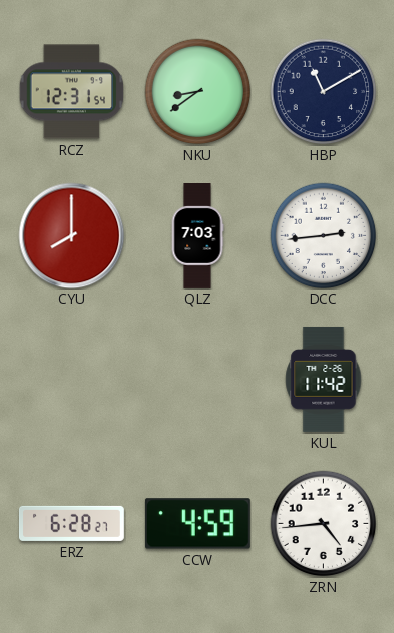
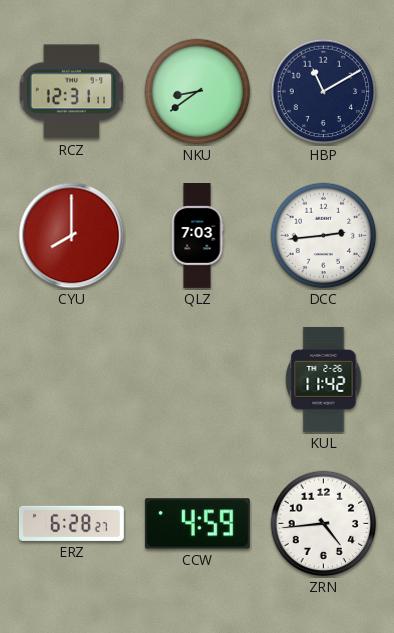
RCZ: 12:31:54 -> 12:31:11 (72, 92)
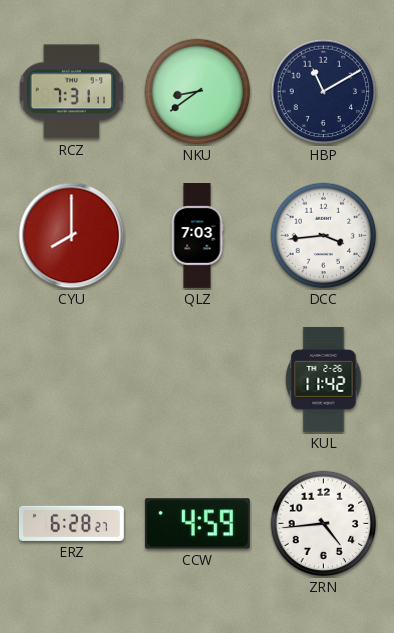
RCZ: 12:31 -> 7:31 (72, 92)
DCC: 2:44 -> 3:44 (324, 236)
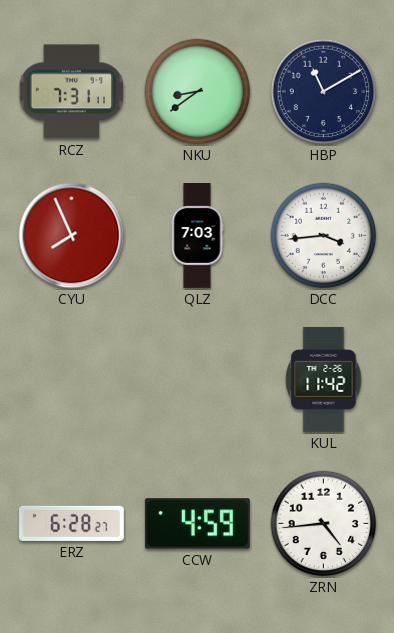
CYU: 8:00 -> 7:56 (72, 236)
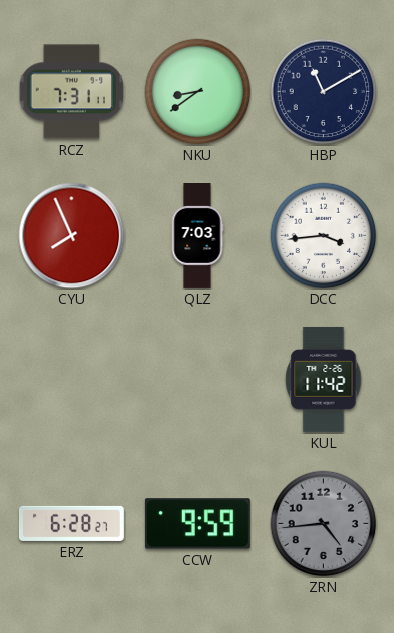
CCW: 4:59 -> 9:59 (197, 524)
ZRN dial: white -> grey (324, 524)
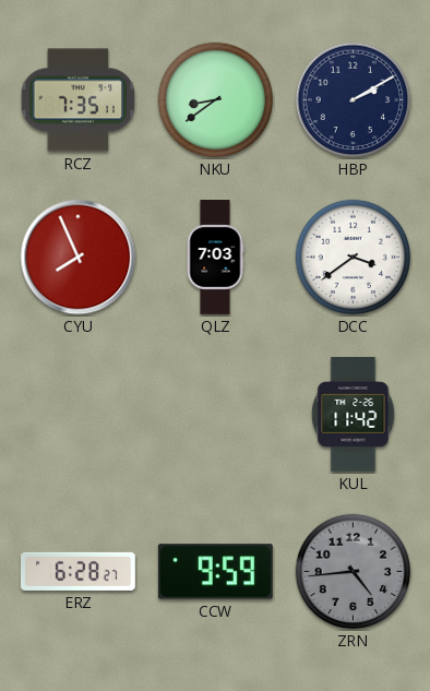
RCZ: 7:31 -> 7:35 (79, 100)
HBP: 11:10 -> 2:10 (354, 100)
DCC: 3:44 -> 3:39 (354, 258)
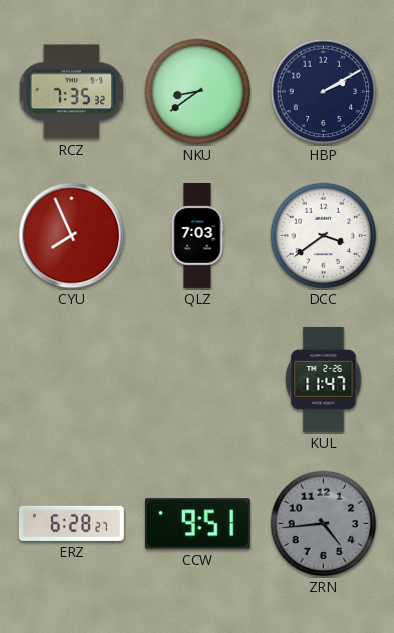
RCZ: 7:35:11 -> 7:35:32 (72, 92)
KUL: 11:42 -> 11:47 (324, 379)
CCW: 9:59 -> 9:51 (197, 524)
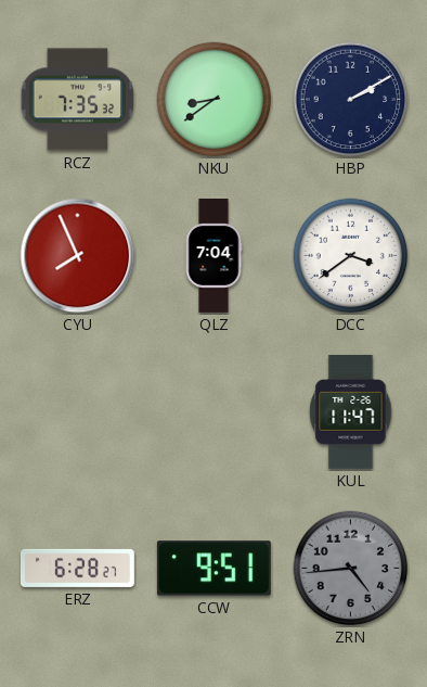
QLZ: 7:03 -> 7:04 (214, 256)
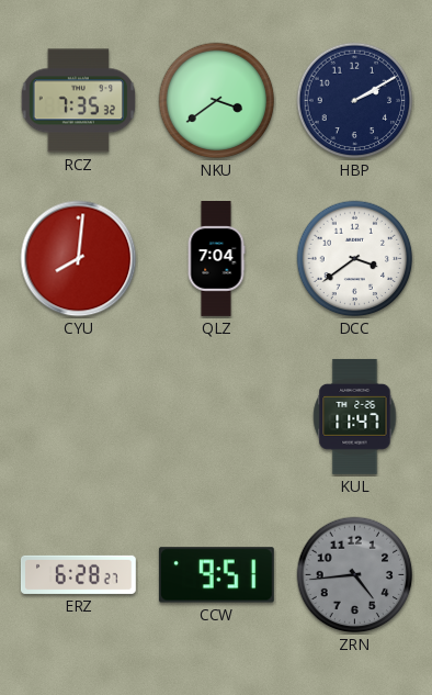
NKU: 8:39 -> 3:39 (217, 101)
CYU: 7:56 -> 8:01 (79, 259)
